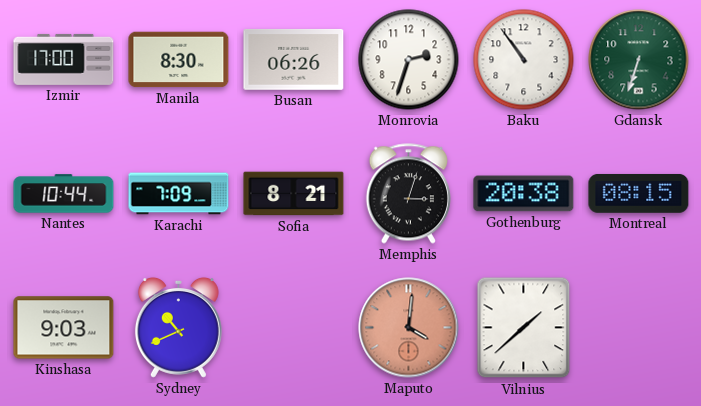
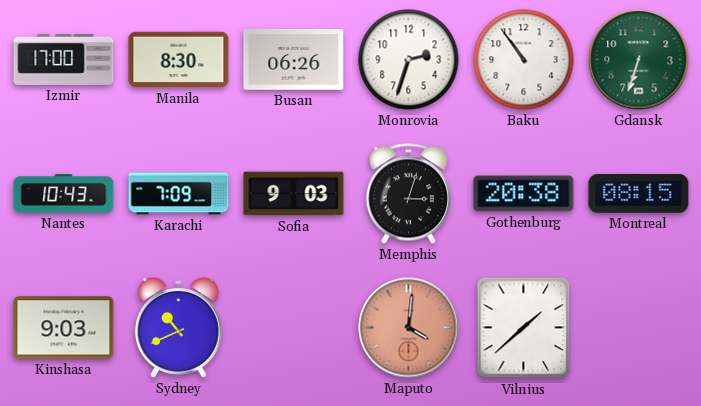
Nantes: 10:44 -> 10:43 (64, 194)
Sofia: 8:21 -> 9:03 (294, 194)
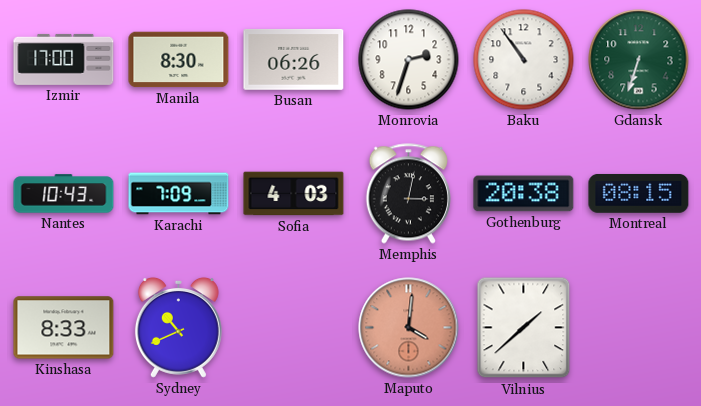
Sofia: 9:03 -> 4:03 (294, 194)
Memphis: 3:03 -> 3:02 (408, 194)
Kinshasa: 9:03 -> 8:33 (64, 328)
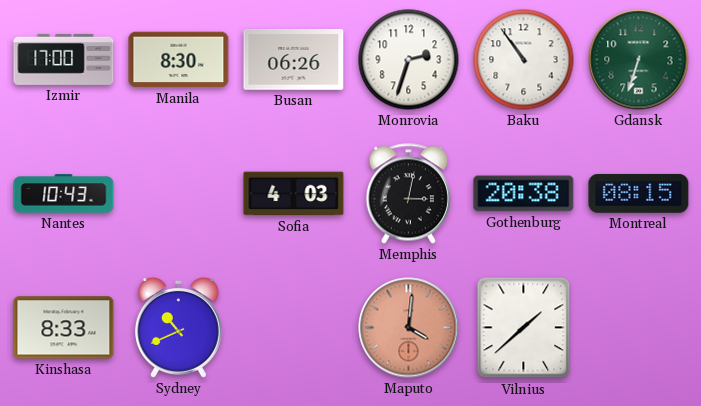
Karachi: 7:09 -> none (179, 194)
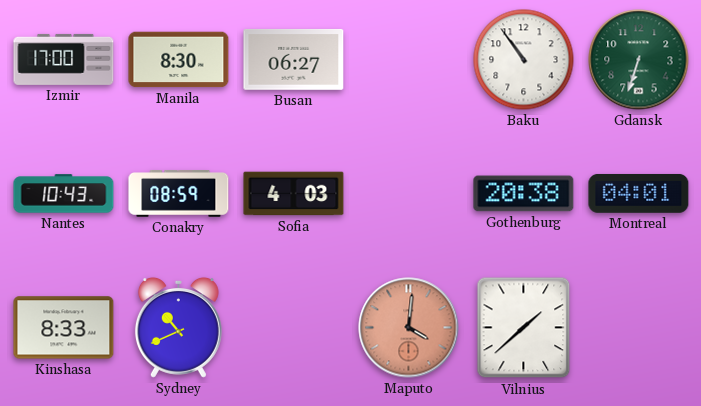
Busan: 06:26 -> 06:27 (294, 60)
Monrovia: 2:33 -> none (409, 60)
Conakry: none -> 08:59 (179, 194)
Memphis: 3:02 -> none (408, 194)
Montreal: 08:15 -> 04:01 (639, 194)
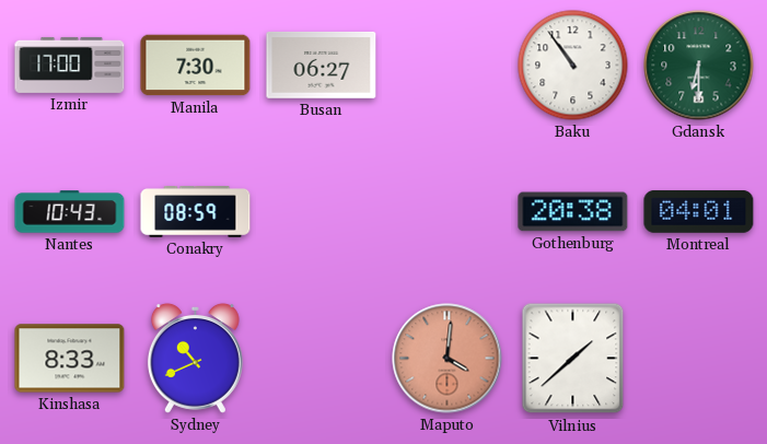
Manila: 8:30 -> 7:30 (196, 66)
Gdansk: 6:33 -> 6:30 (699, 66)
Sofia: 4:03 -> none (294, 194)
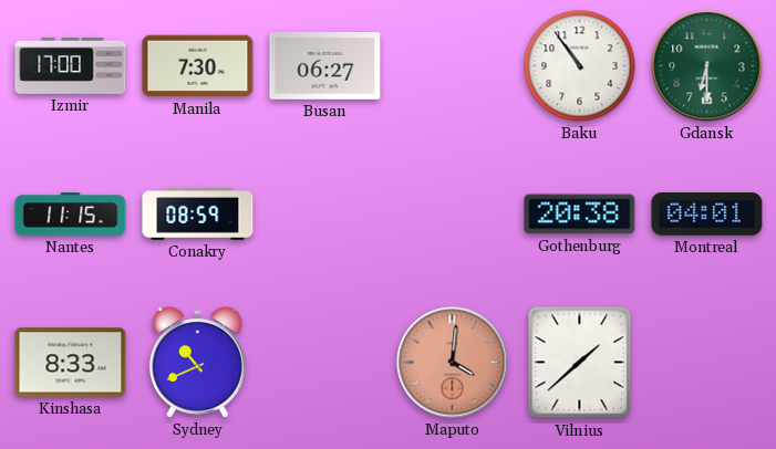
Nantes: 10:43 -> 11:15 (71, 215)
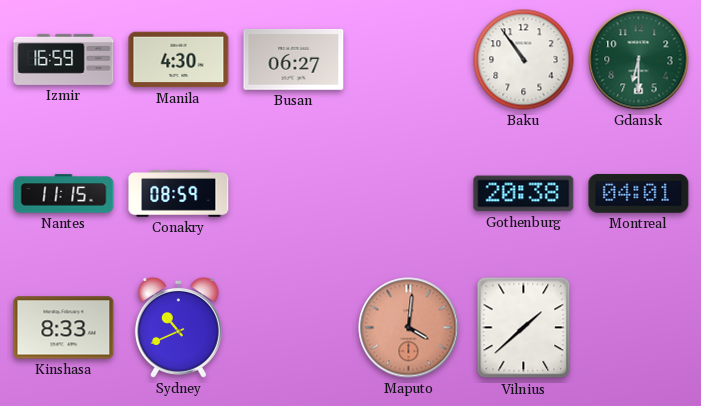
Izmir: 17:00 -> 16:59 (64, 59)
Manila: 7:30 -> 4:30 (179, 60)
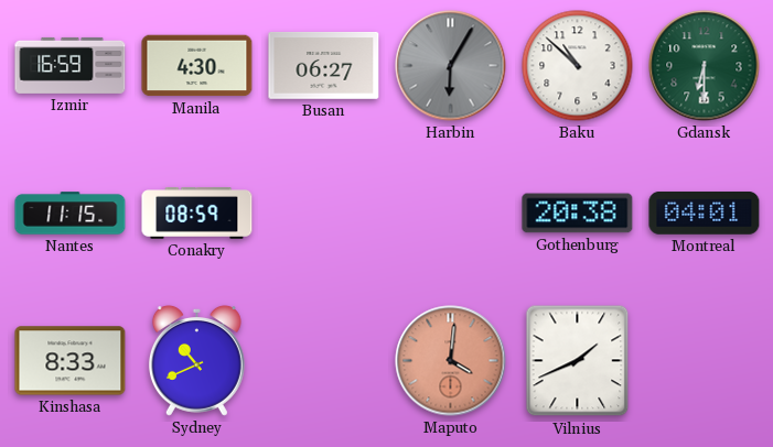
Harbin: none -> 6:05 (451, 66)
Baku: 10:54 -> 10:52 (578, 66)
Vilnius: 1:38 -> 1:41 (578, 361)
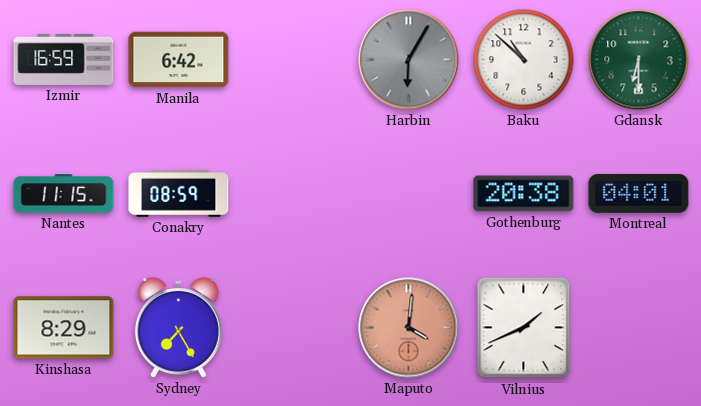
Manila: 4:30 -> 6:42 (179, 60)
Busan: 06:27 -> none (324, 66)
Kinshasa: 8:33 -> 8:29 (64, 328)
Sydney: 10:41 -> 7:25 (178, 327)
